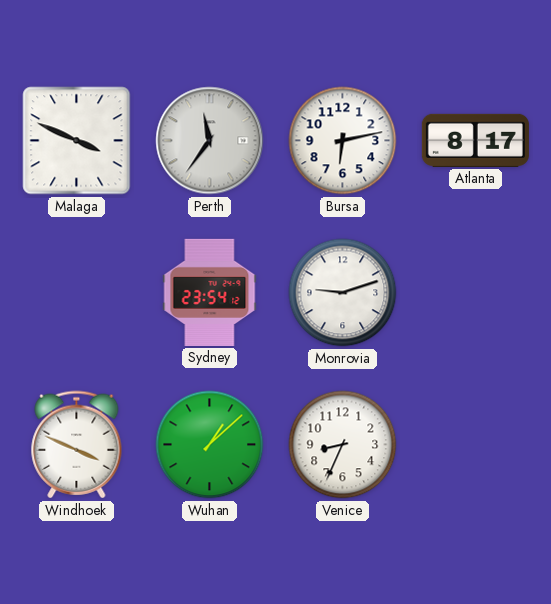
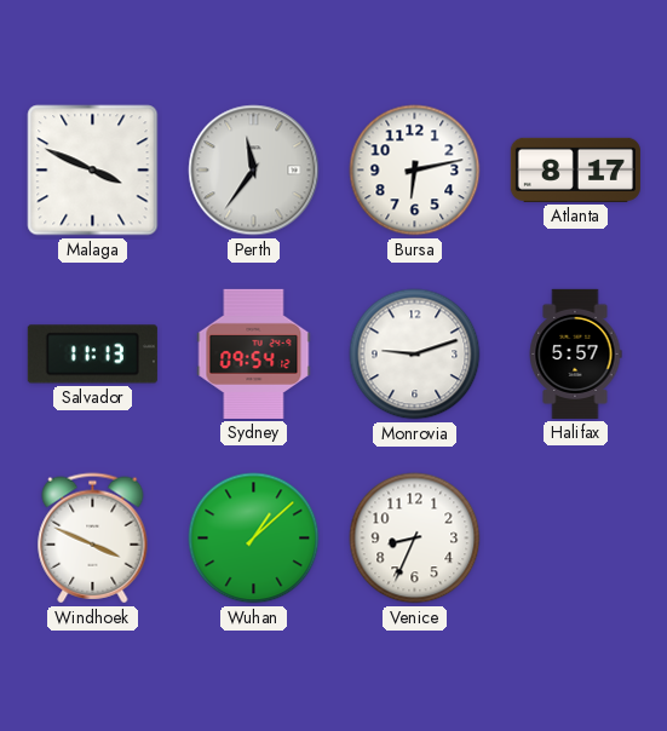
Salvador: none -> 11:13 (92, 355)
Sydney: 23:54 -> 09:54 (254, 353)
Halifax: none -> 5:57 (575, 353)
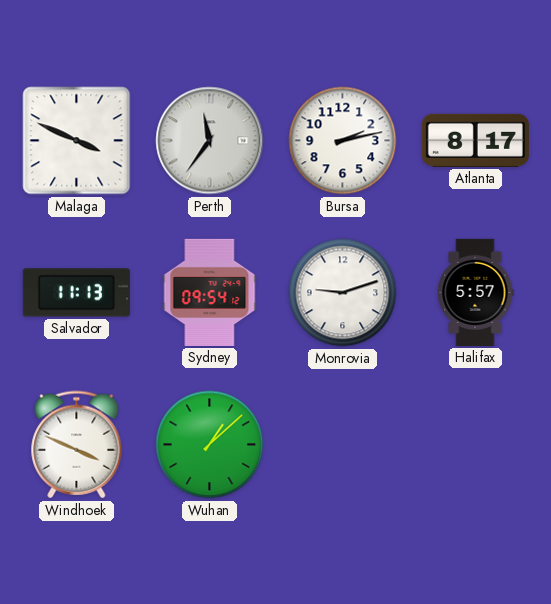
Bursa: 6:13 -> 2:13 (343, 141)
Venice: 8:34 -> none (415, 539)
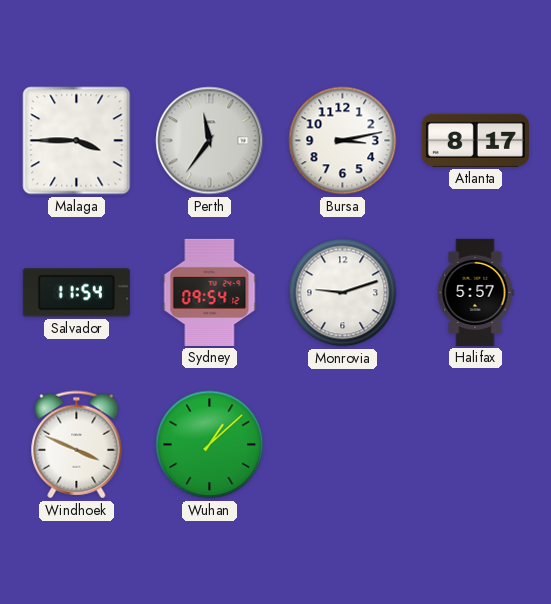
Malaga: 3:49 -> 3:45 (77, 141)
Bursa: 2:13 -> 3:13 (343, 141)
Salvador: 11:13 -> 11:54 (76, 293)
